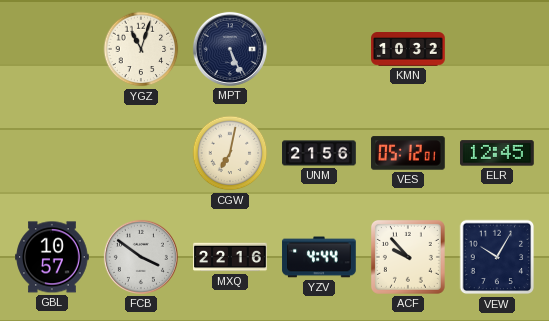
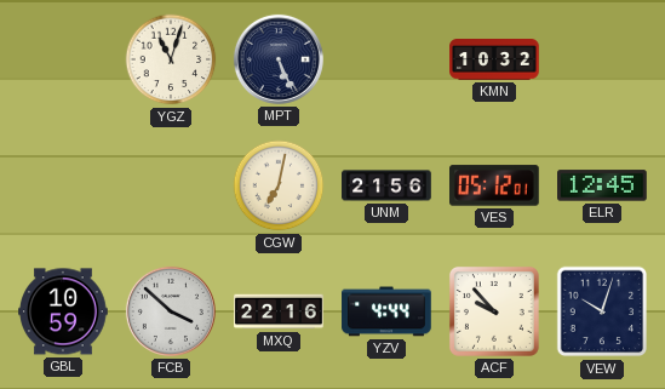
GBL: 10:57 -> 10:59 (63, 311)
FCB: 3:51 -> 3:52 (171, 311)
VEW: 10:05 -> 10:03 (602, 311)
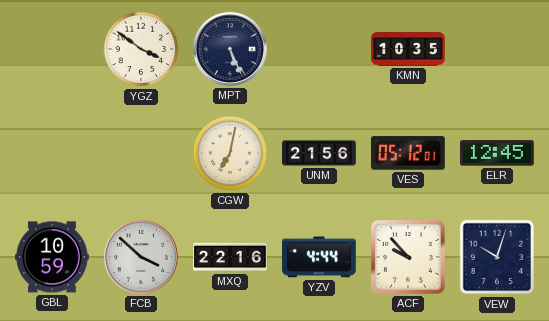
YGZ: 11:03 -> 3:51 (141, 49)
KMN: 10:32 -> 10:35 (408, 50)
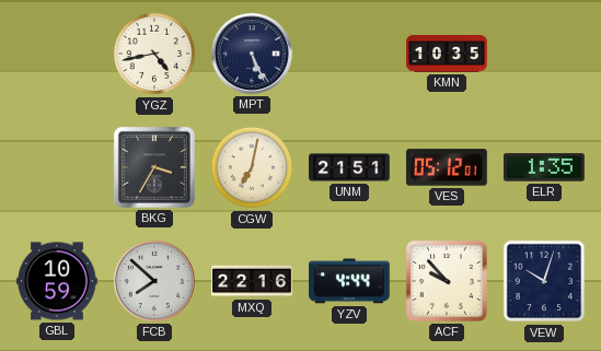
YGZ: 3:51 -> 4:43 (154, 54)
BKG: none -> 3:35 (154, 167)
UNM: 21:56 -> 21:51 (349, 167)
ELR: 12:45 -> 1:35 (544, 167)
FCB: 3:52 -> 7:52 (154, 281)
